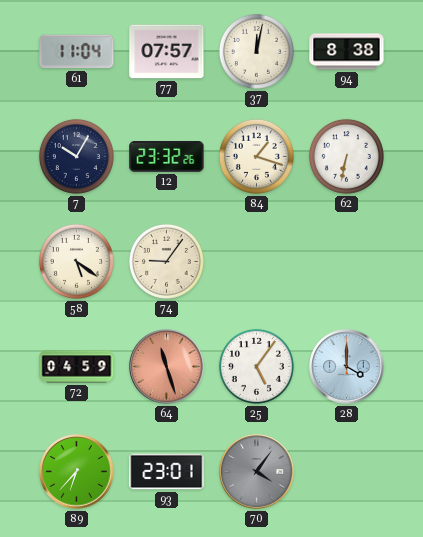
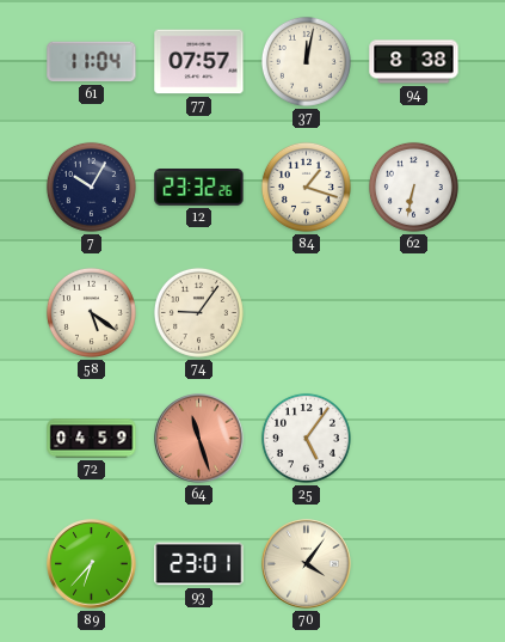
28: 4:00 -> none (347, 367)
70 dial: grey -> cream (307, 564)
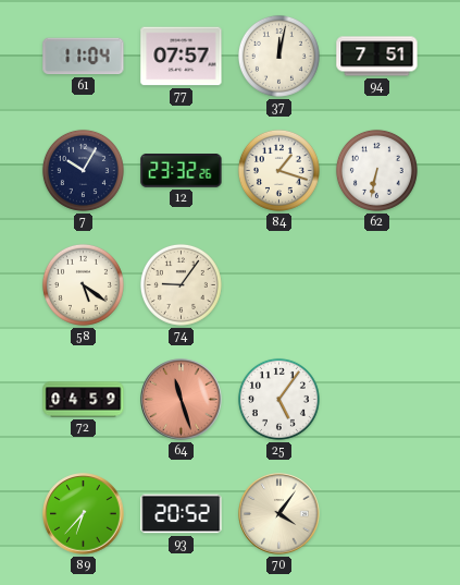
94: 8:38 -> 7:51 (377, 57)
93: 23:01 -> 20:52 (182, 514)
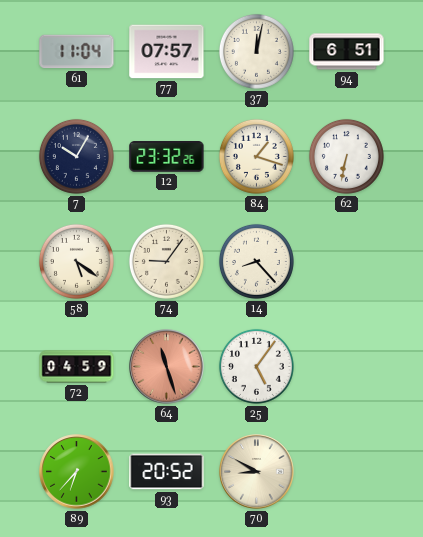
94: 7:51 -> 6:51 (347, 52)
14: none -> 8:23 (256, 261)
70: 4:06 -> 8:50 (257, 472)
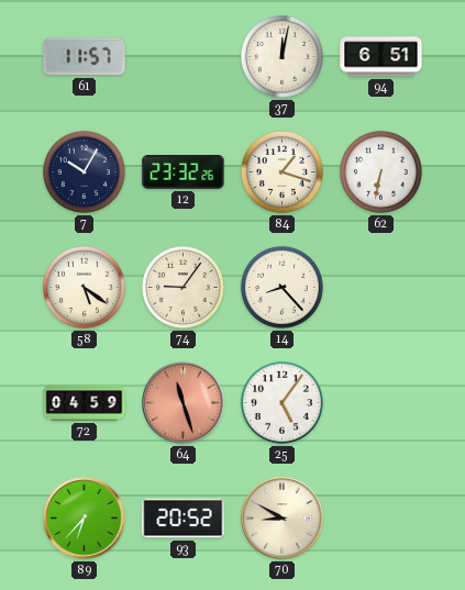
61: 11:04 -> 11:57 (85, 57)
77: 07:57 -> none (167, 52)
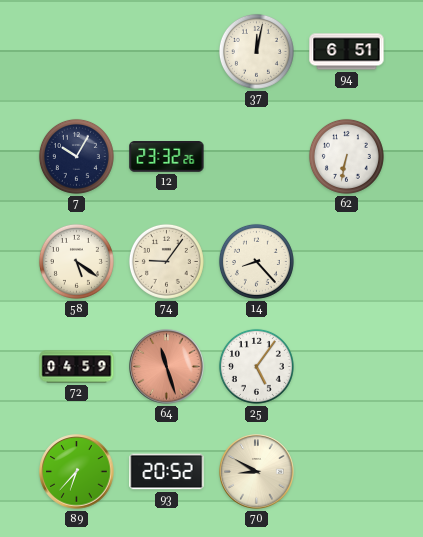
61: 11:57 -> none (85, 57)
84: 1:18 -> none (281, 171)
